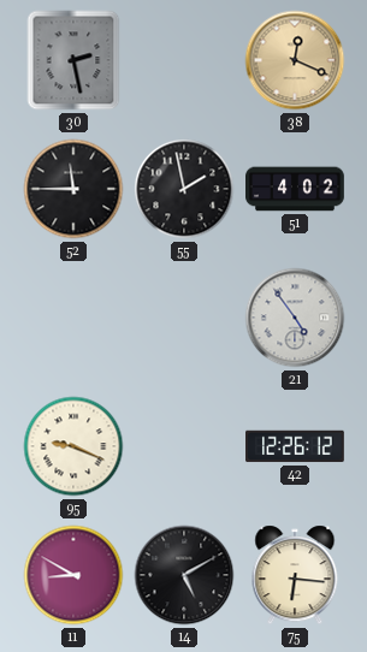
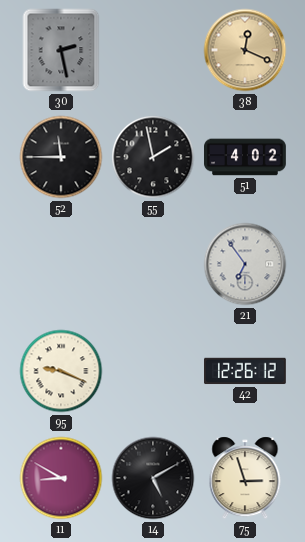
21: 4:54 -> 6:54 (245, 264)
75: 6:16 -> 2:57 (245, 478)
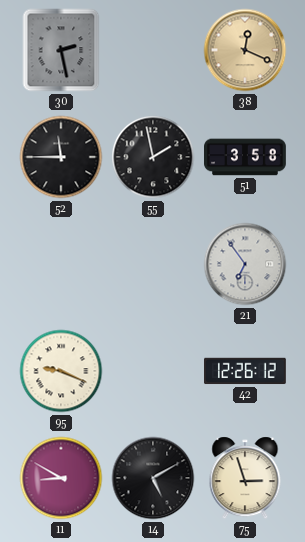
51: 4:02 -> 3:58 (246, 157)
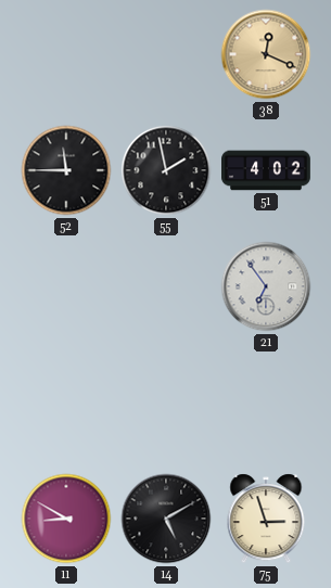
30: 2:28 -> none (61, 50)
51: 3:58 -> 4:02 (267, 170)
95: 9:19 -> none (61, 371)
42: 12:26 -> none (246, 371)
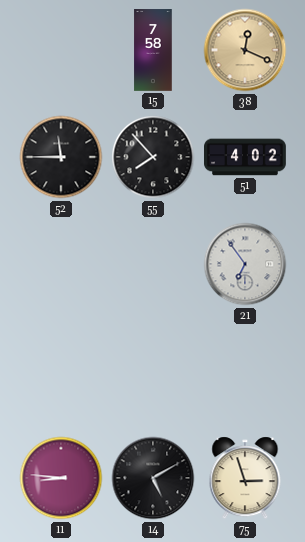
15: none -> 7:58 (153, 50)
55: 1:58 -> 7:53 (153, 157)
11: 8:50 -> 8:46 (61, 478)
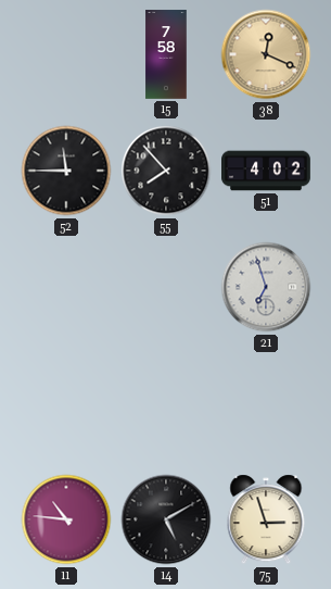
21: 6:54 -> 6:57 (266, 287)
11: 8:46 -> 10:46 (66, 519)
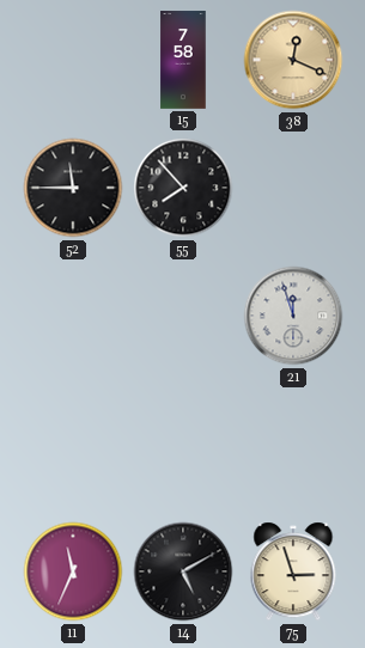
51: 4:02 -> none (267, 171)
21: 6:57 -> 11:57 (293, 316)
11: 10:46 -> 11:34 (73, 571)
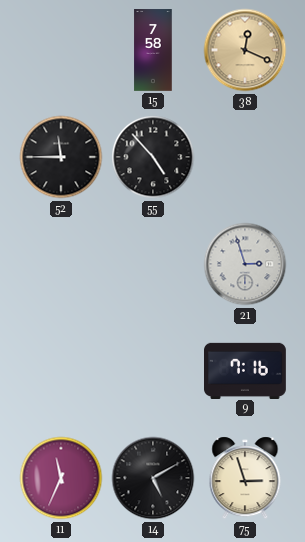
55: 7:53 -> 4:53 (153, 157)
21: 11:57 -> 2:57 (245, 264)
9: none -> 7:16 (246, 370)
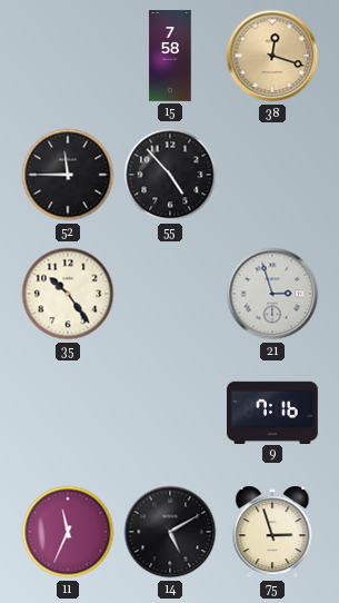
38: 12:19 -> 12:18 (272, 56)
35: none -> 10:24 (68, 294)
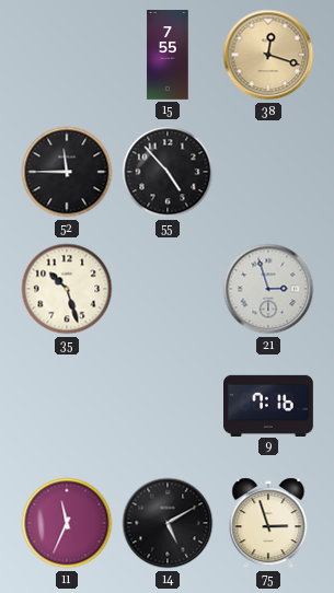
15: 7:58 -> 7:55 (168, 55)
35: 10:24 -> 10:27 (67, 289)
